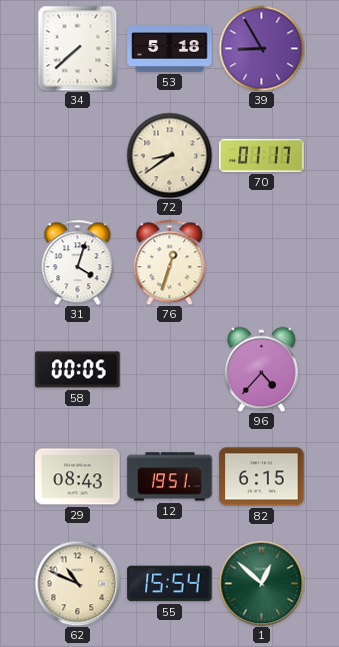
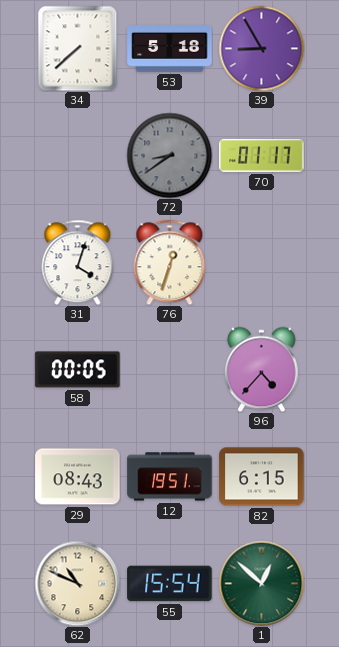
72 dial: cream -> grey (169, 155)
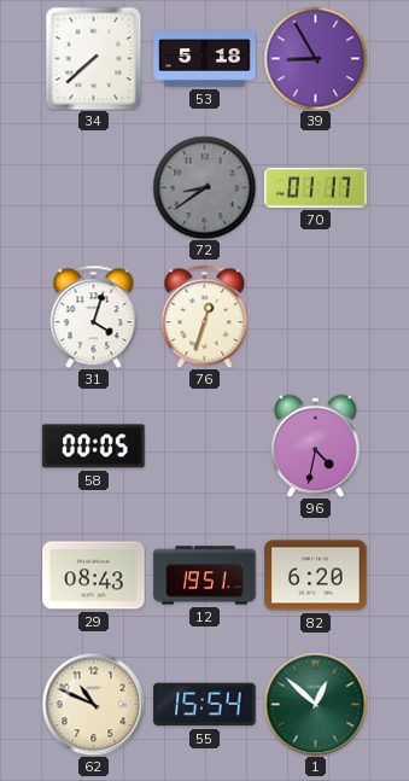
96: 4:37 -> 4:32 (315, 445)
82: 6:15 -> 6:20 (316, 576)
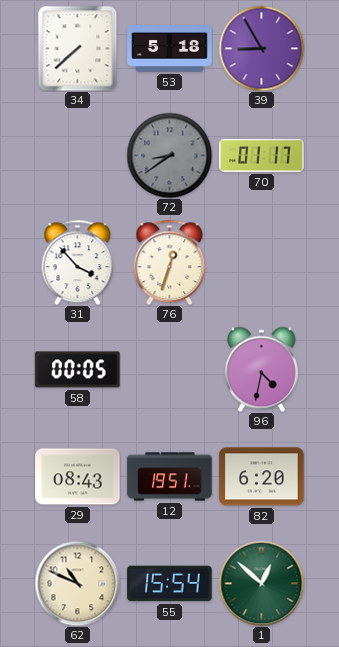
31: 4:03 -> 3:53 (78, 262)
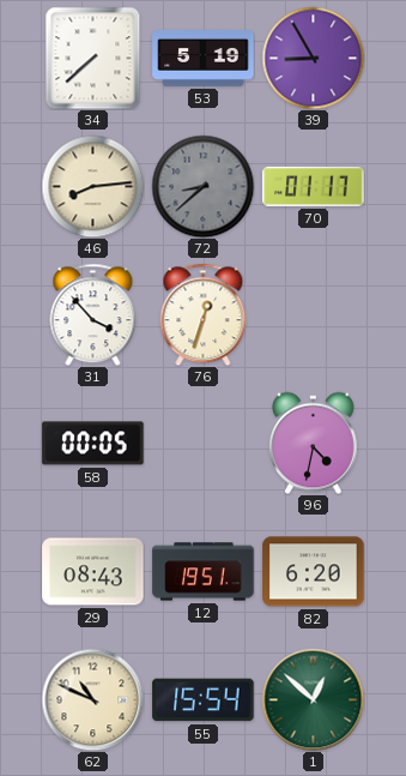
53: 5:18 -> 5:19 (204, 59)
46: none -> 8:14 (92, 186)
72: 8:39 -> 8:38 (202, 186)
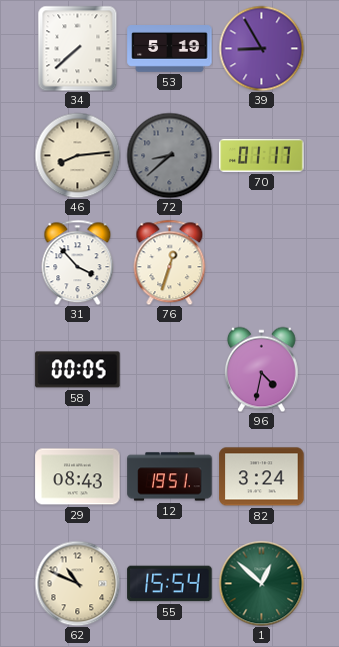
82: 6:20 -> 3:24 (262, 477)
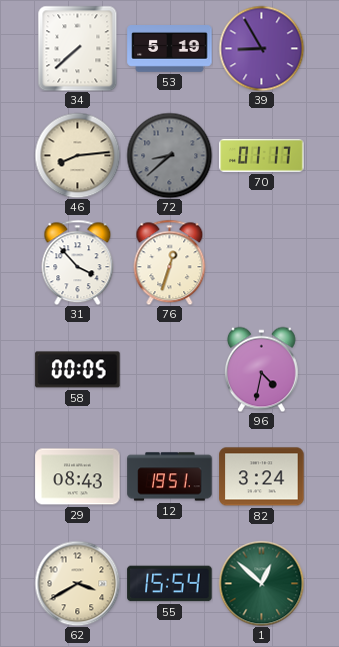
62: 10:49 -> 3:40 (77, 583)
